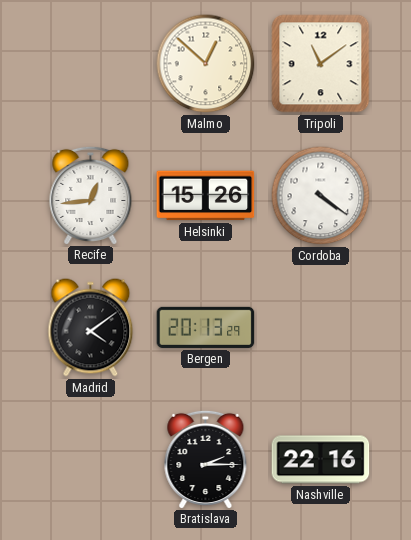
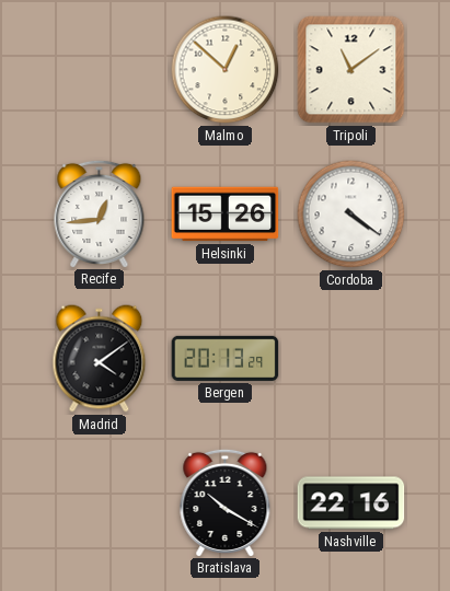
Bratislava: 2:15 -> 10:20 (226, 502)
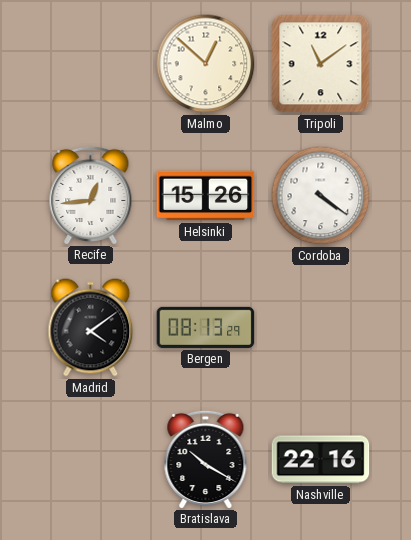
Bergen: 20:13 -> 08:13 (206, 327)
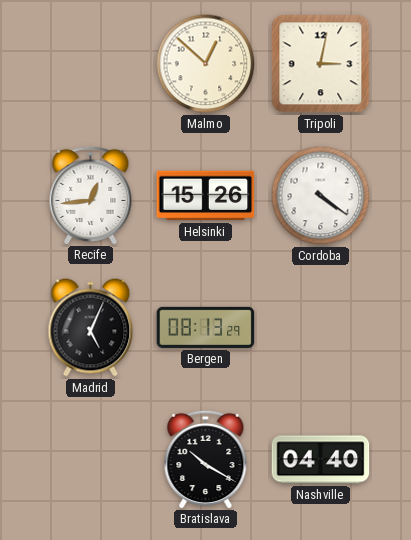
Tripoli: 11:09 -> 3:02 (321, 64)
Madrid: 4:09 -> 5:04 (91, 328)
Nashville: 22:16 -> 04:40 (321, 460)
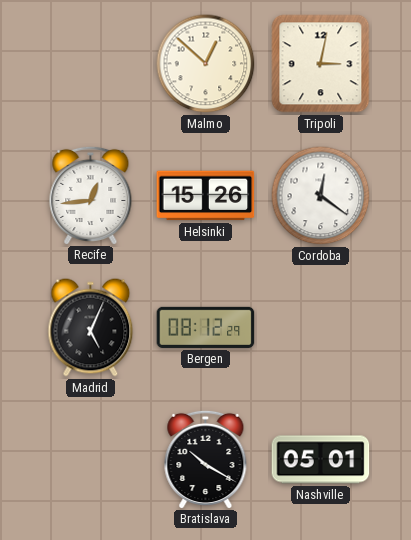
Cordoba: 4:21 -> 12:21 (321, 196)
Bergen: 08:13 -> 08:12 (206, 327)
Nashville: 04:40 -> 05:01 (321, 460)
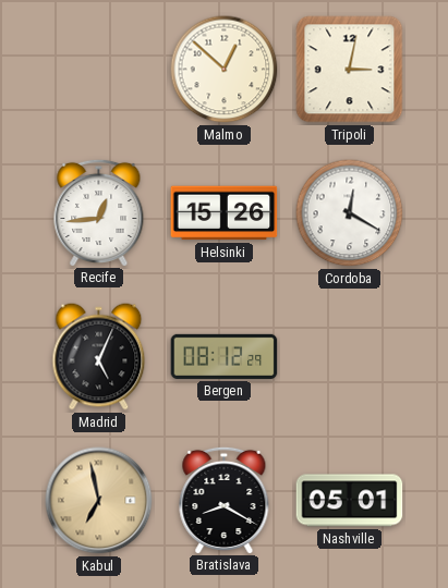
Cordoba: 12:21 -> 12:20 (350, 213)
Kabul: none -> 6:58 (99, 501)
Bratislava: 10:20 -> 8:20 (225, 500)
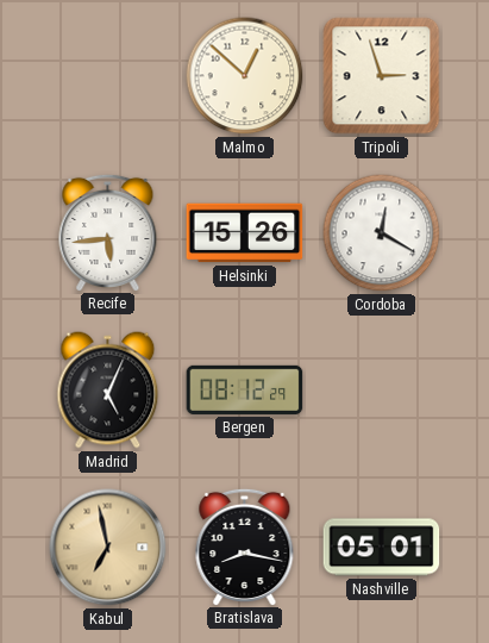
Tripoli: 3:02 -> 2:57 (382, 76)
Recife: 12:44 -> 5:44 (108, 232)
Bratislava: 8:20 -> 8:17 (245, 547)
